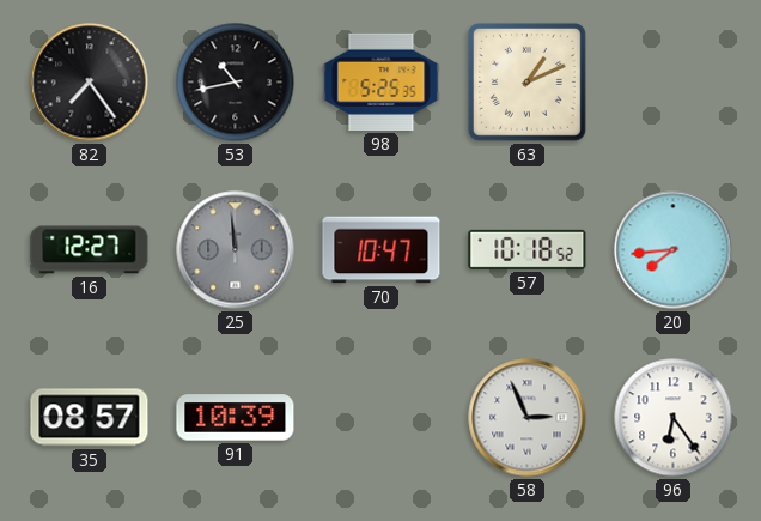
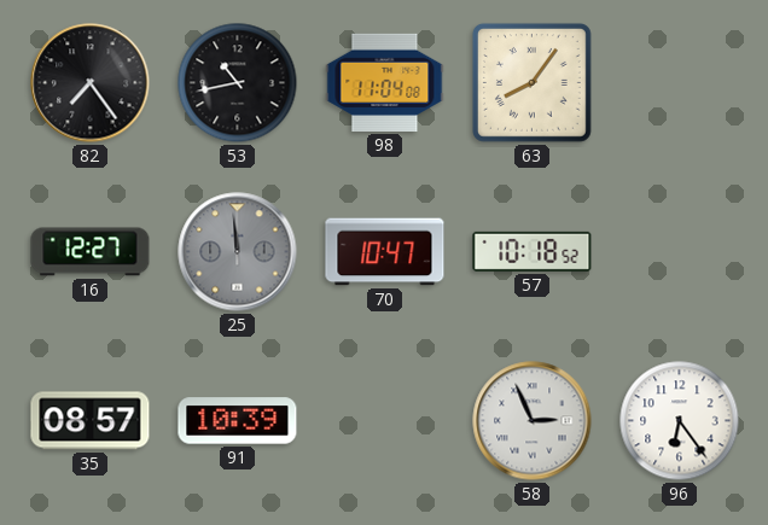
98: 5:25 -> 11:04 (385, 82)
63: 1:11 -> 8:06 (531, 82)
20: 7:44 -> none (674, 250)
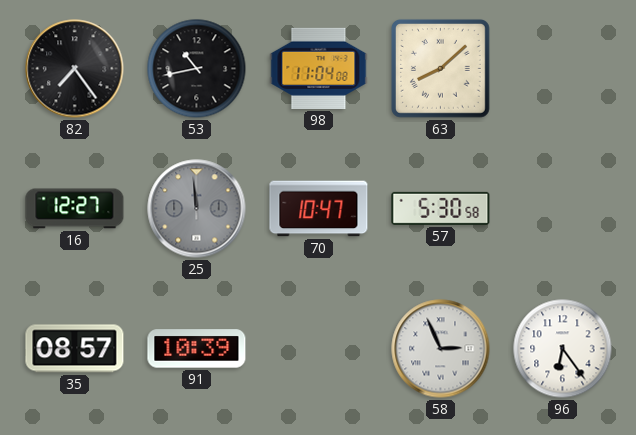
63: 8:06 -> 8:08 (440, 68)
57: 10:18 -> 5:30 (441, 208)
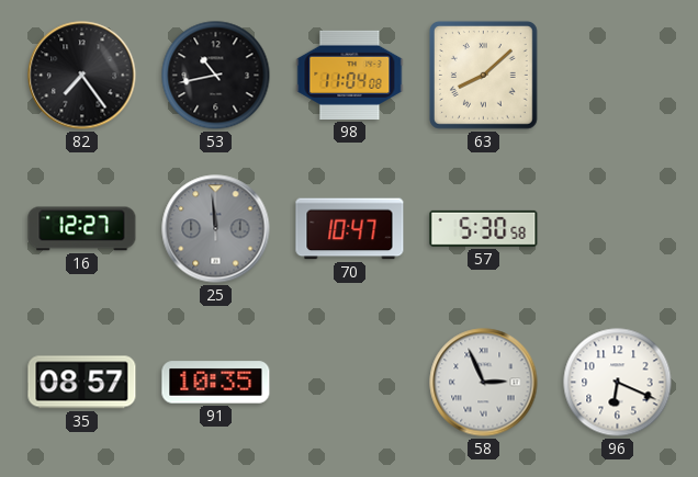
91: 10:39 -> 10:35 (216, 383)
96: 6:24 -> 6:19 (618, 383)
